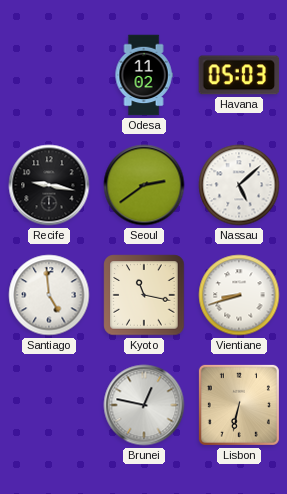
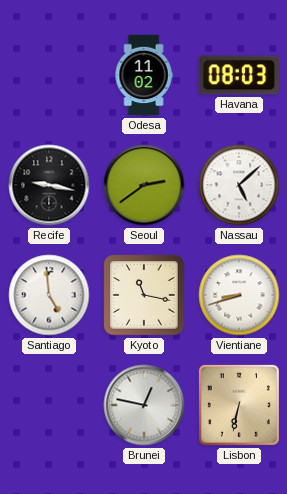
Havana: 05:03 -> 08:03 (239, 75)
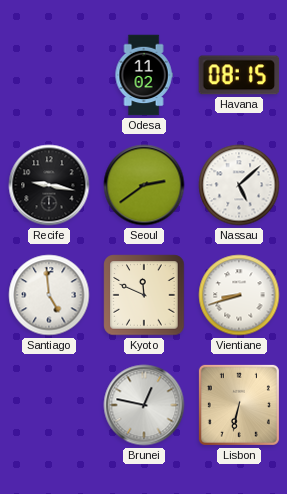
Havana: 08:03 -> 08:15 (239, 75)
Kyoto: 11:17 -> 11:49 (144, 295)
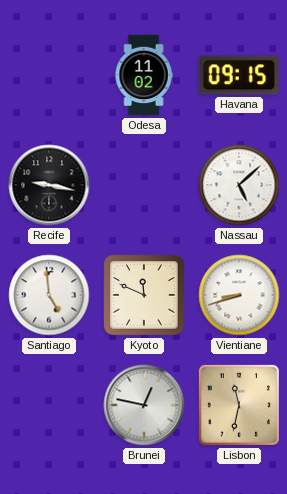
Havana: 08:15 -> 09:15 (239, 75)
Seoul: 2:39 -> none (144, 185)
Lisbon: 6:32 -> 11:32 (239, 405)
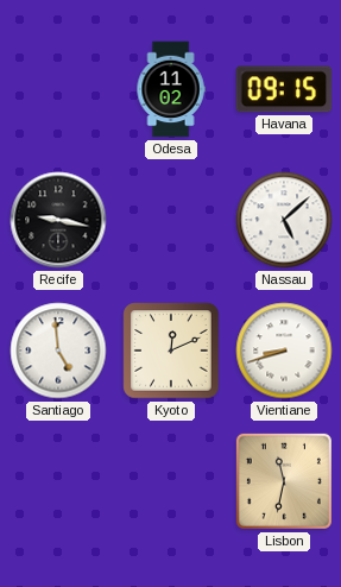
Kyoto: 11:49 -> 12:11 (171, 351)
Brunei: 12:47 -> none (144, 405)
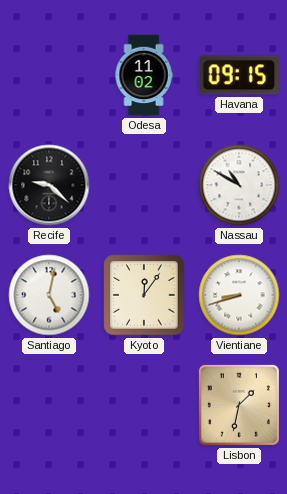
Recife: 9:17 -> 9:22 (49, 185)
Nassau: 5:08 -> 10:50 (239, 185)
Santiago: 4:59 -> 5:02 (49, 295)
Kyoto: 12:11 -> 12:06 (144, 295)
Lisbon: 11:32 -> 1:32 (239, 405)
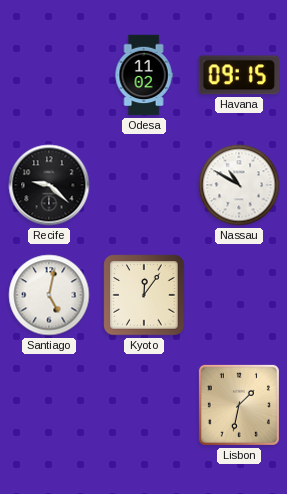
Vientiane: 8:42 -> none (239, 295)
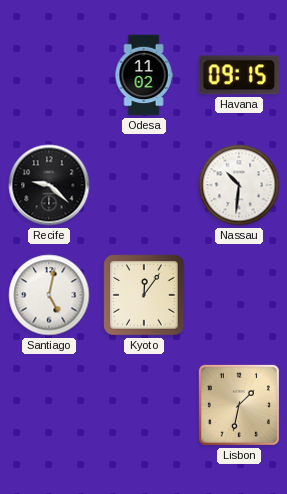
Nassau: 10:50 -> 10:31 (239, 185)
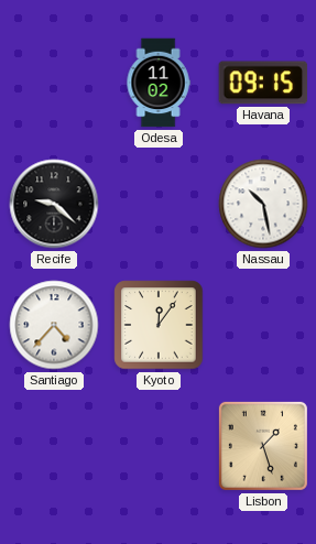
Nassau: 10:31 -> 10:28 (263, 204)
Santiago: 5:02 -> 4:37 (54, 325)
Lisbon: 1:32 -> 1:27 (263, 446)
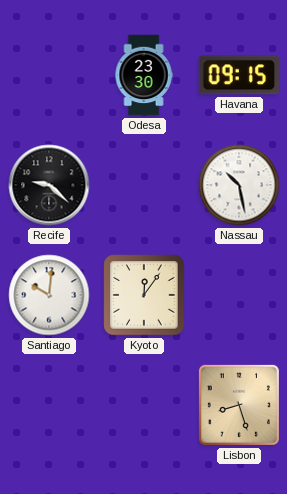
Odesa: 11:02 -> 23:30 (144, 75)
Santiago: 4:37 -> 10:01 (49, 295)
Lisbon: 1:27 -> 8:27 (239, 405)
